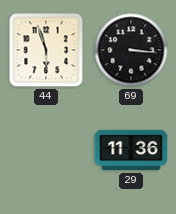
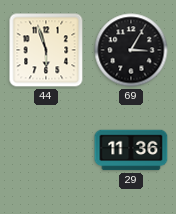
69: 3:16 -> 3:05 (131, 50)
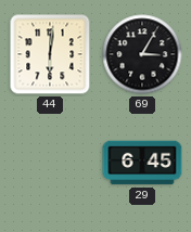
44: 5:57 -> 6:01 (50, 54)
29: 11:36 -> 6:45 (142, 163)
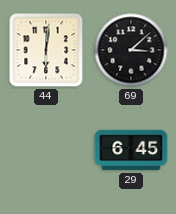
69: 3:05 -> 3:08 (131, 50)
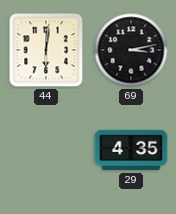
69: 3:08 -> 3:13 (131, 50)
29: 6:45 -> 4:35 (131, 150)
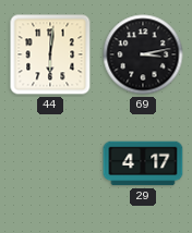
29: 4:35 -> 4:17 (143, 163)
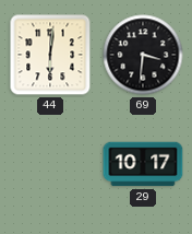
69: 3:13 -> 3:31 (143, 55)
29: 4:17 -> 10:17 (143, 164)
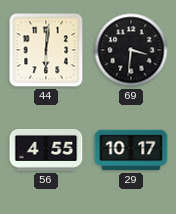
56: none -> 4:55 (46, 151)
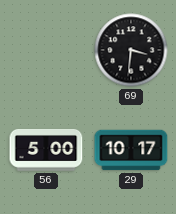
44: 6:01 -> none (46, 50)
56: 4:55 -> 5:00 (46, 151)
